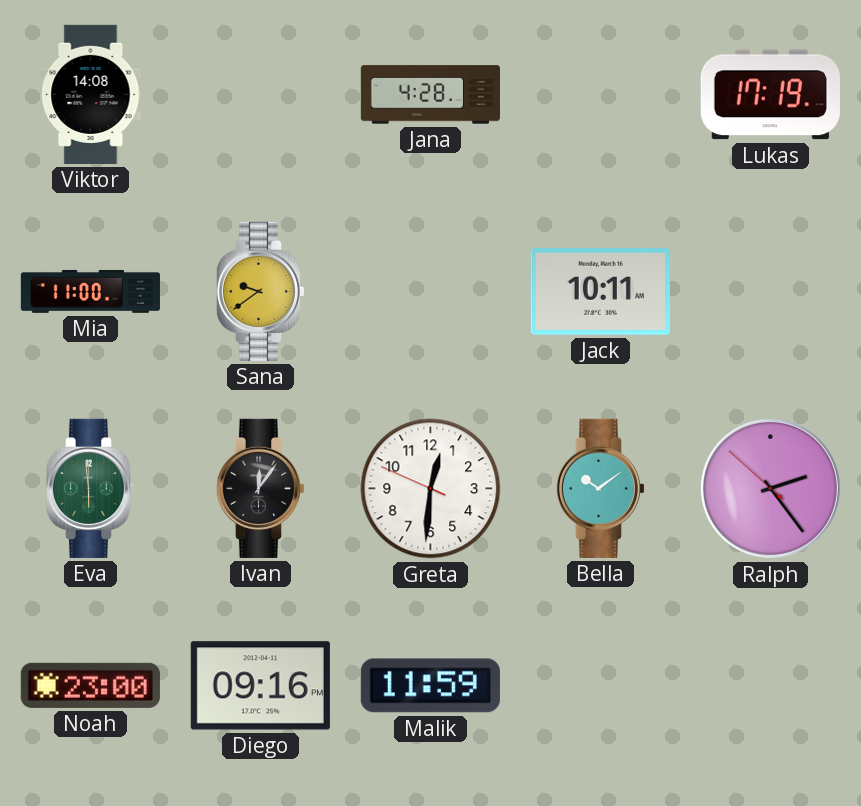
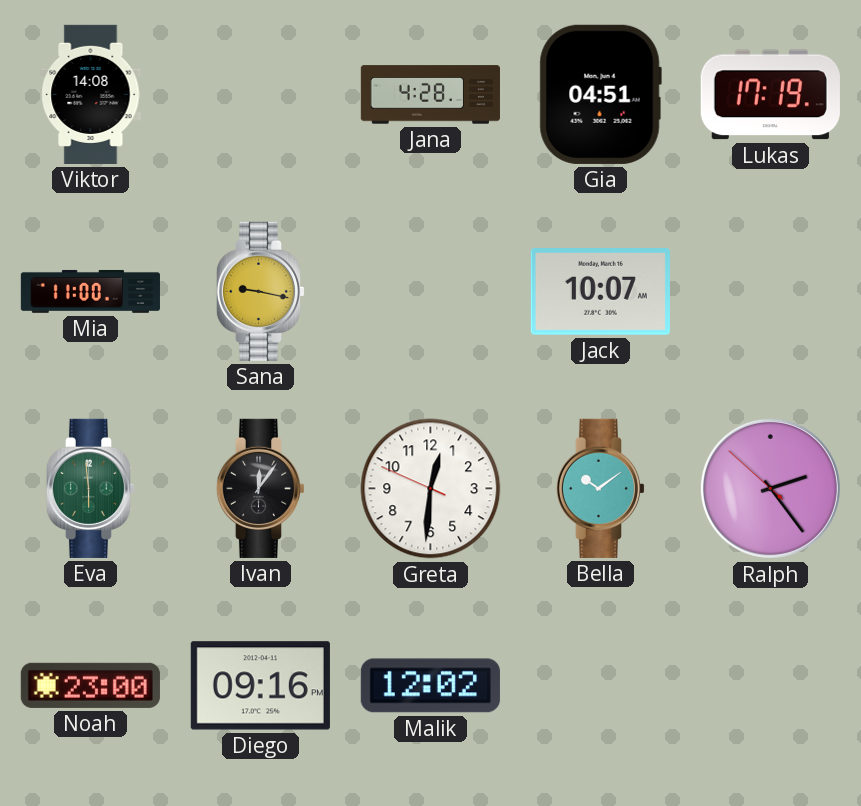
Gia: none -> 04:51 (600, 94)
Sana: 9:39 -> 9:17 (261, 291)
Jack: 10:11 -> 10:07 (600, 292)
Malik: 11:59 -> 12:02 (430, 686)
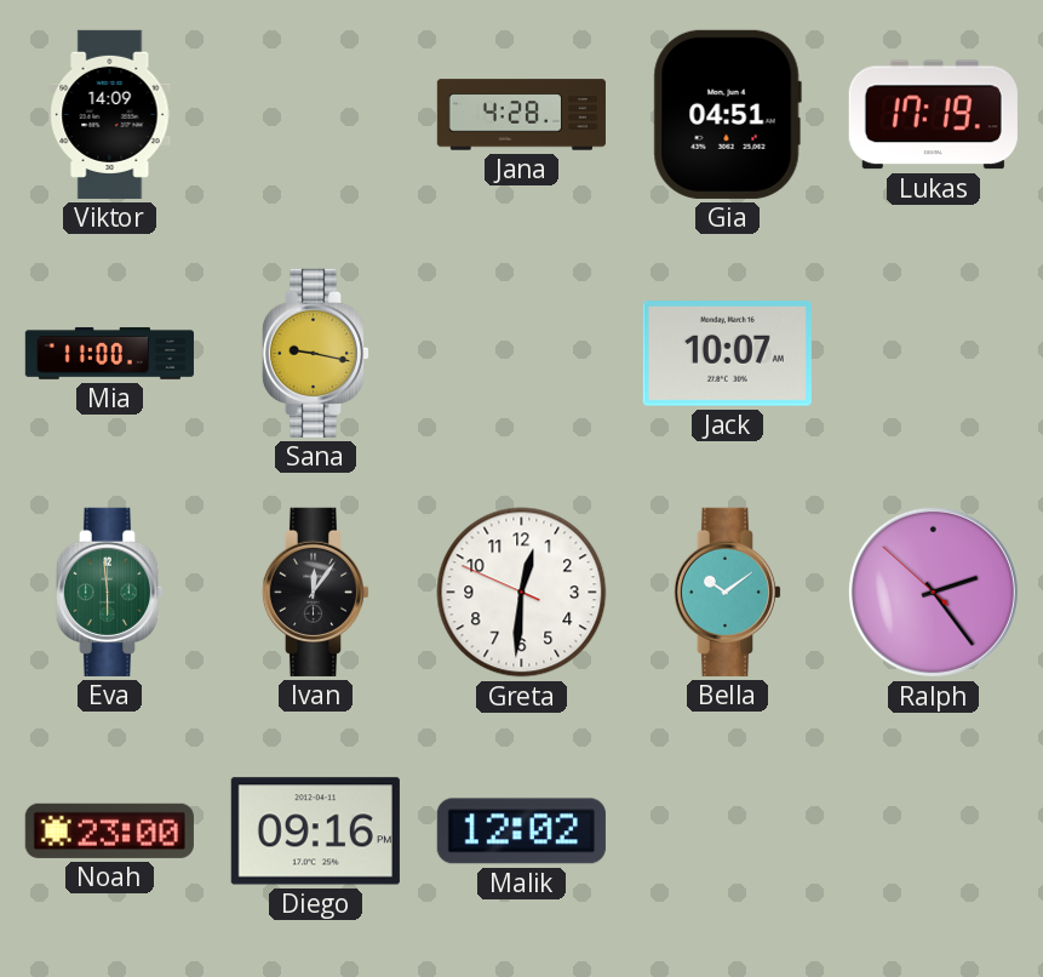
Viktor: 14:08 -> 14:09 (110, 114)
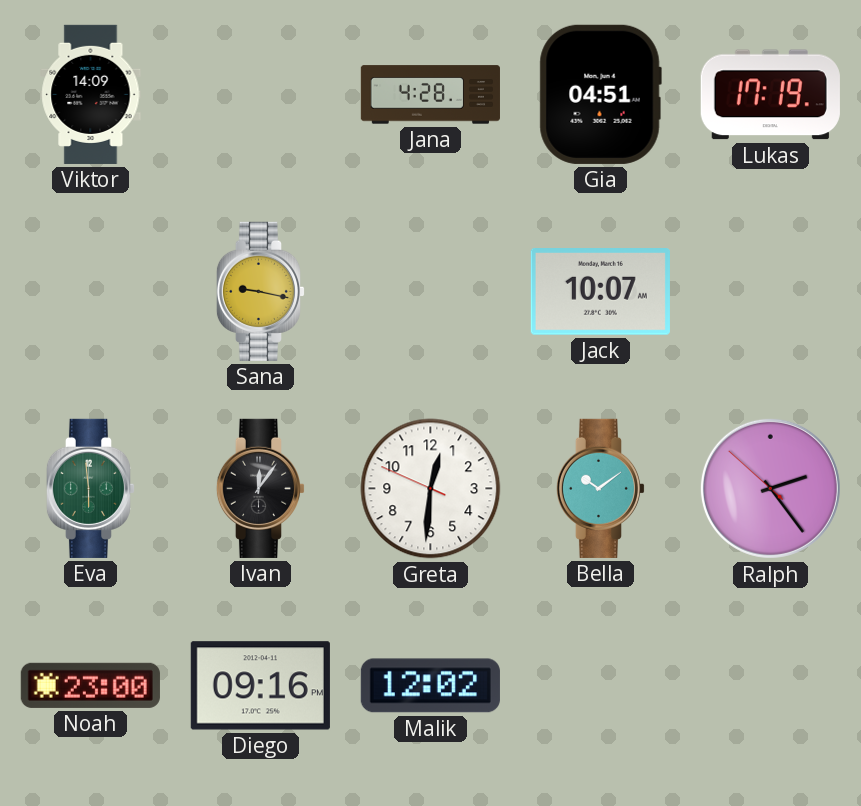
Mia: 11:00 -> none (109, 354)
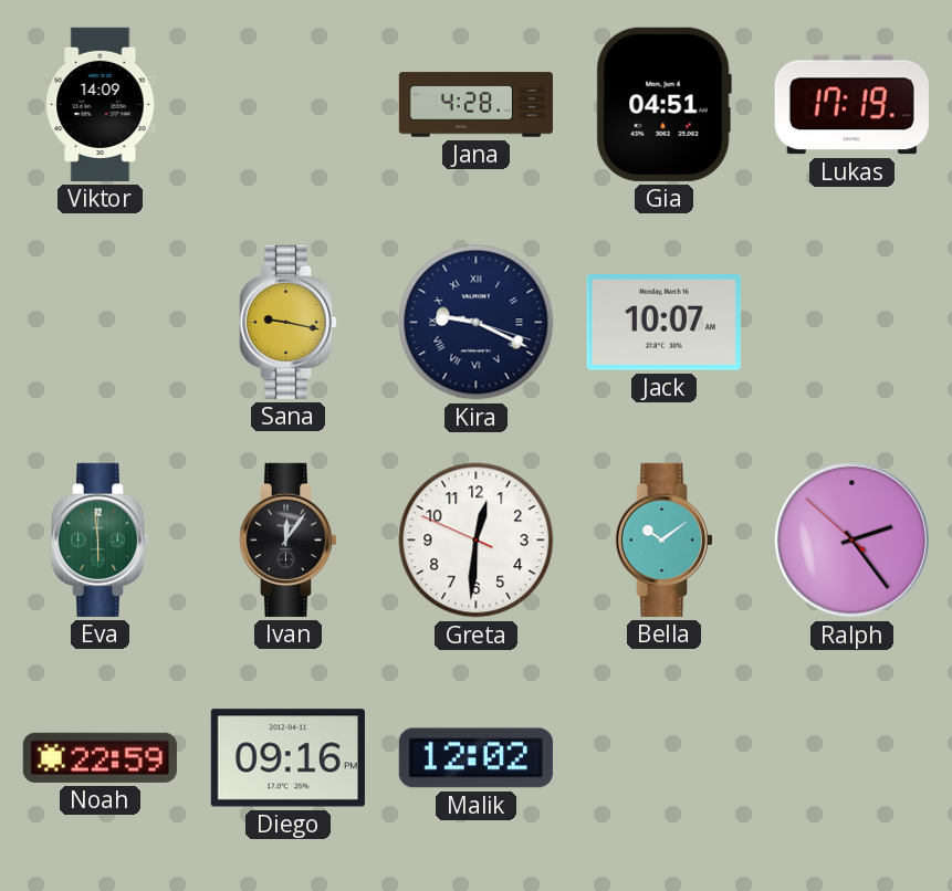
Kira: none -> 9:19 (477, 323)
Noah: 23:00 -> 22:59 (100, 757)
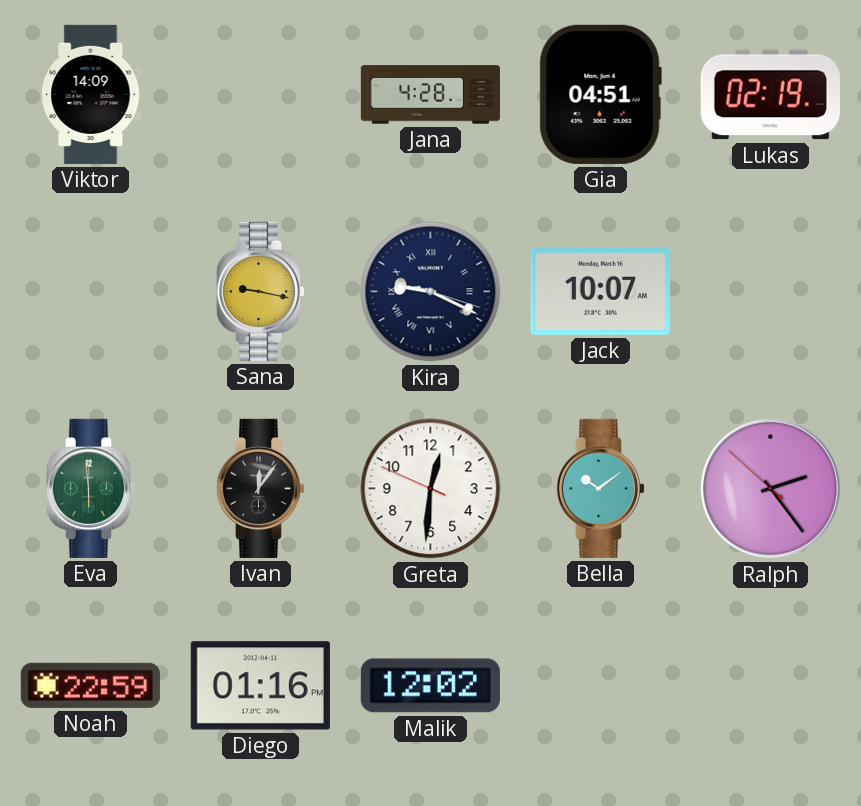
Lukas: 17:19 -> 02:19 (770, 95)
Diego: 09:16 -> 01:16 (260, 686)
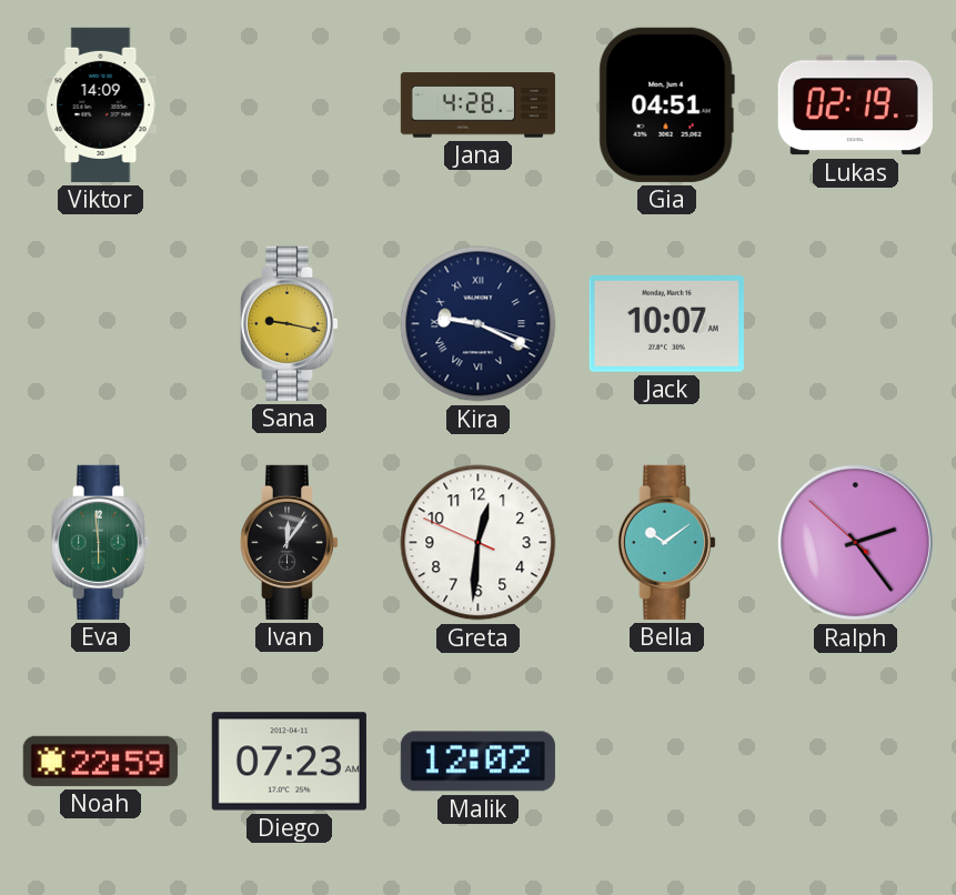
Diego: 01:16 -> 07:23 (289, 762)
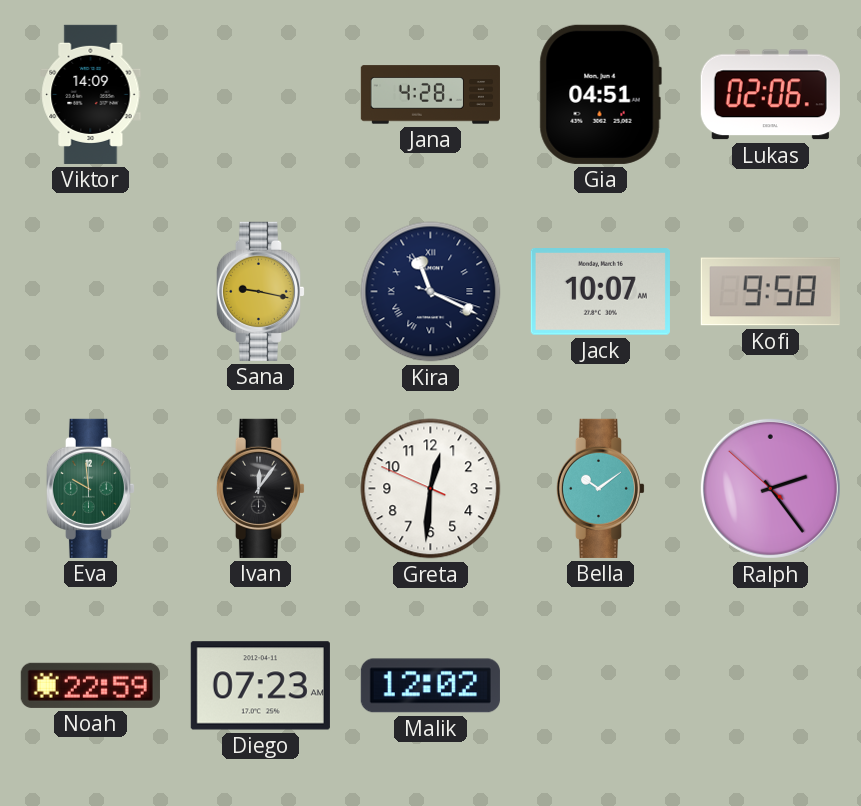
Lukas: 02:19 -> 02:06 (770, 95)
Kira: 9:19 -> 11:19 (431, 292)
Kofi: none -> 9:58 (770, 292)
Eva: 5:59 -> 9:59 (91, 488)
